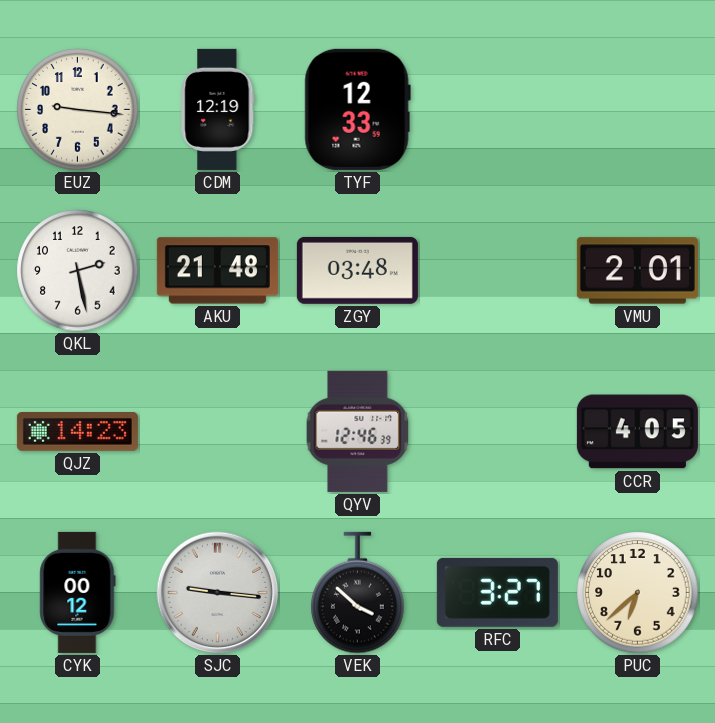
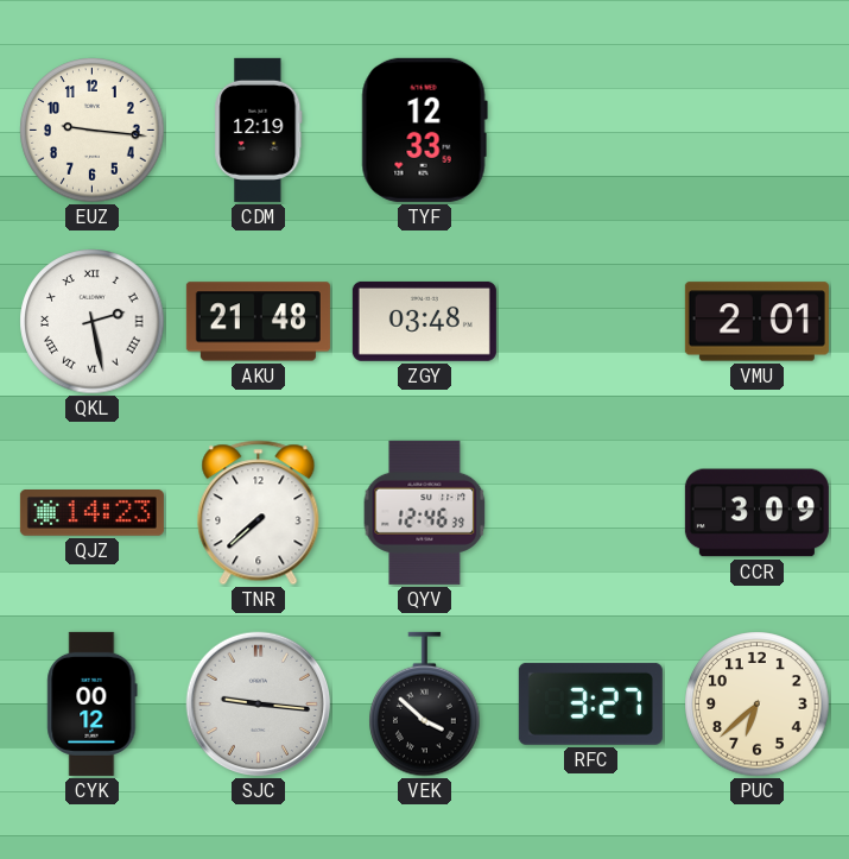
QKL numerals: Arabic -> Roman (93, 322)
TNR: none -> 7:38 (259, 513)
CCR: 4:05 -> 3:09 (756, 513)
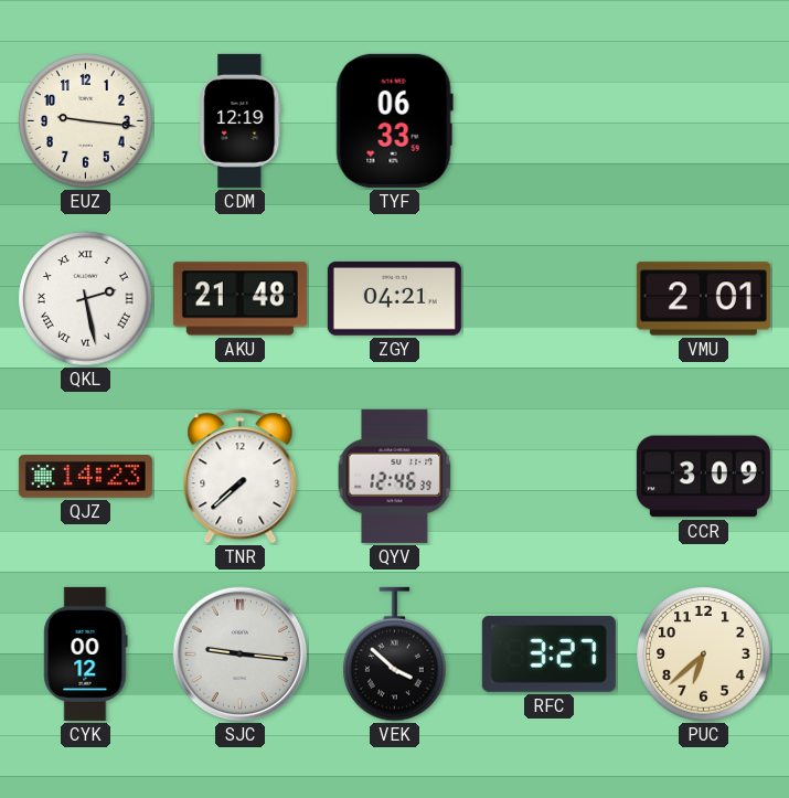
TYF: 12:33 -> 06:33 (394, 120)
ZGY: 03:48 -> 04:21 (394, 298)
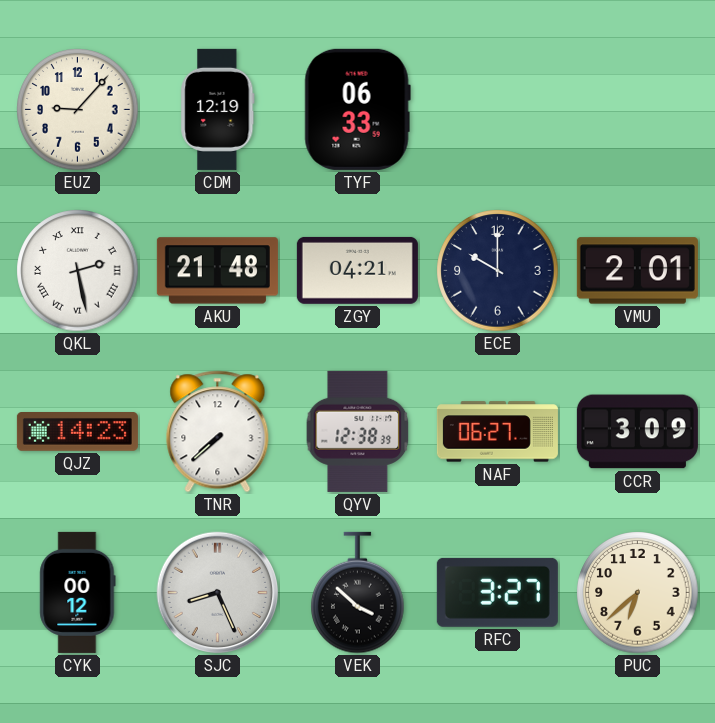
EUZ: 9:16 -> 9:07 (78, 110)
ECE: none -> 10:00 (498, 271)
QYV: 12:46 -> 12:38 (358, 431)
NAF: none -> 06:27 (497, 432)
SJC: 9:16 -> 8:26 (218, 593)
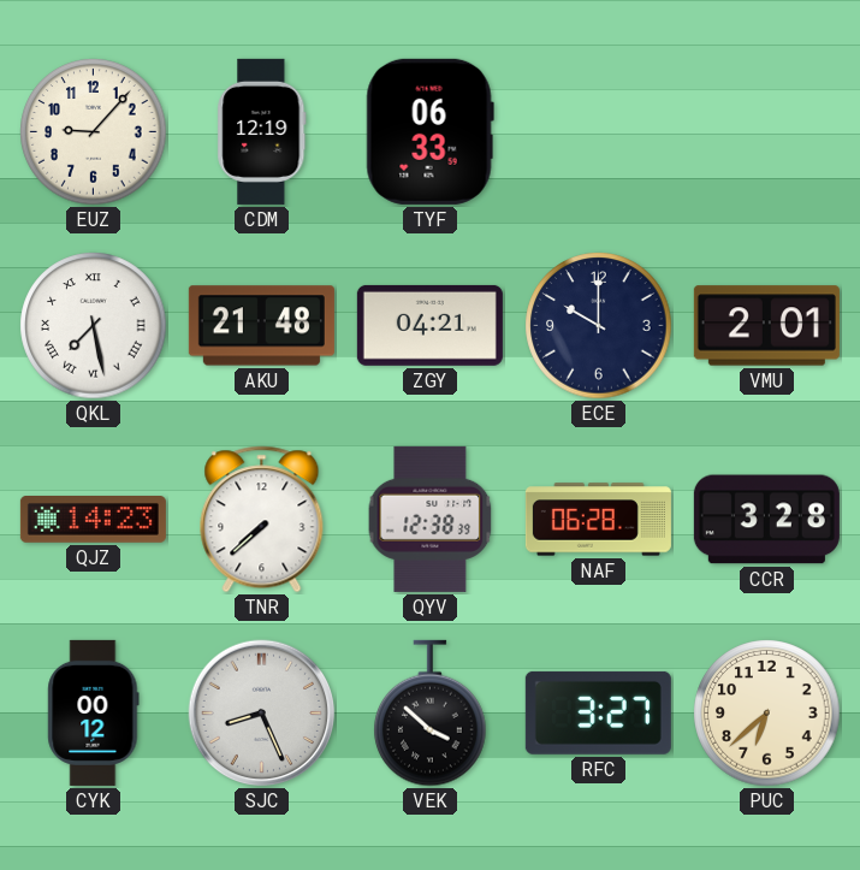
QKL: 2:28 -> 7:28 (94, 326)
NAF: 06:27 -> 06:28 (598, 520)
CCR: 3:09 -> 3:28 (766, 520)
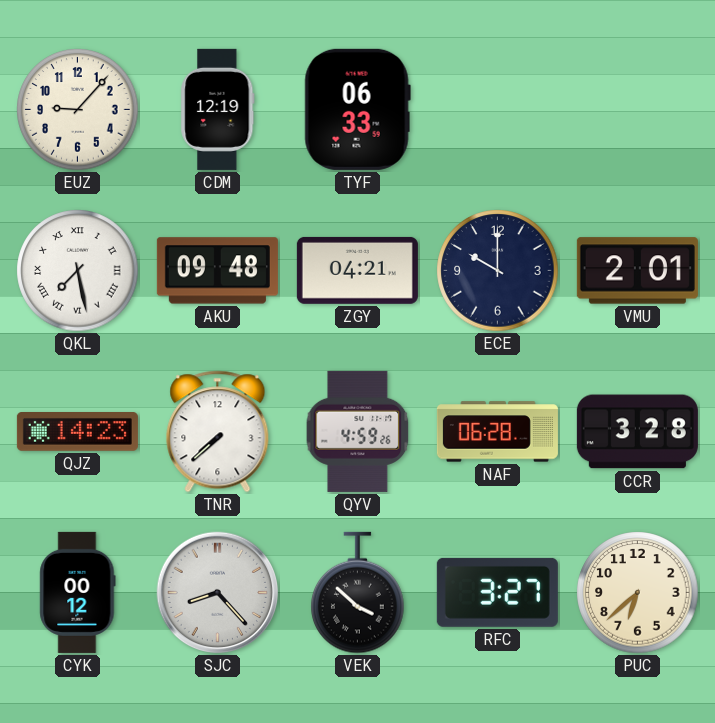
AKU: 21:48 -> 09:48 (217, 271)
QYV: 12:38 -> 4:59 (358, 431)
SJC: 8:26 -> 8:23 (218, 593)
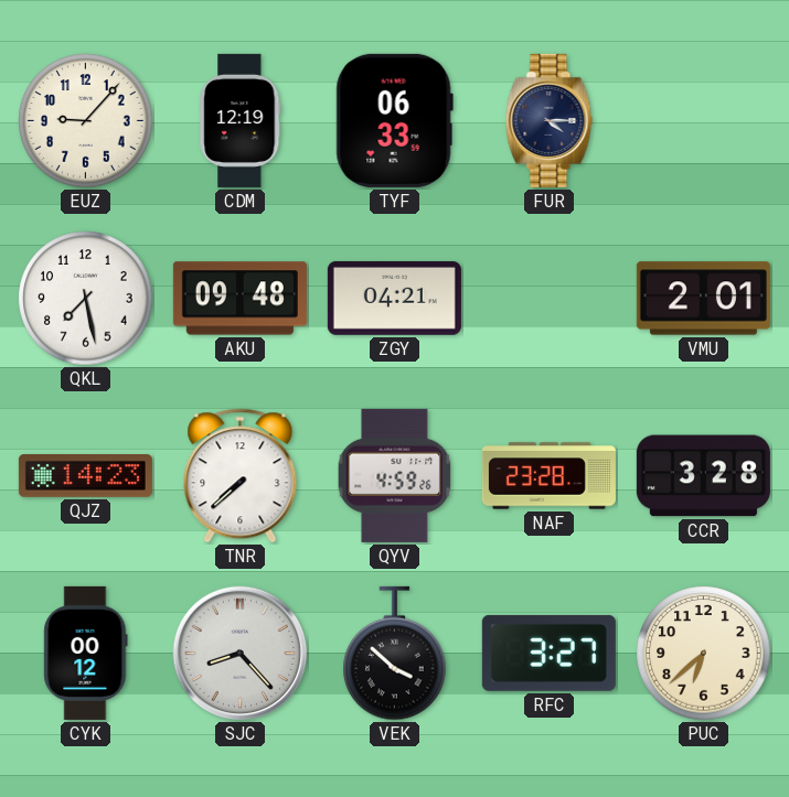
FUR: none -> 4:15 (550, 120)
QKL numerals: Roman -> Arabic (86, 299)
ECE: 10:00 -> none (498, 271)
NAF: 06:28 -> 23:28 (548, 476)
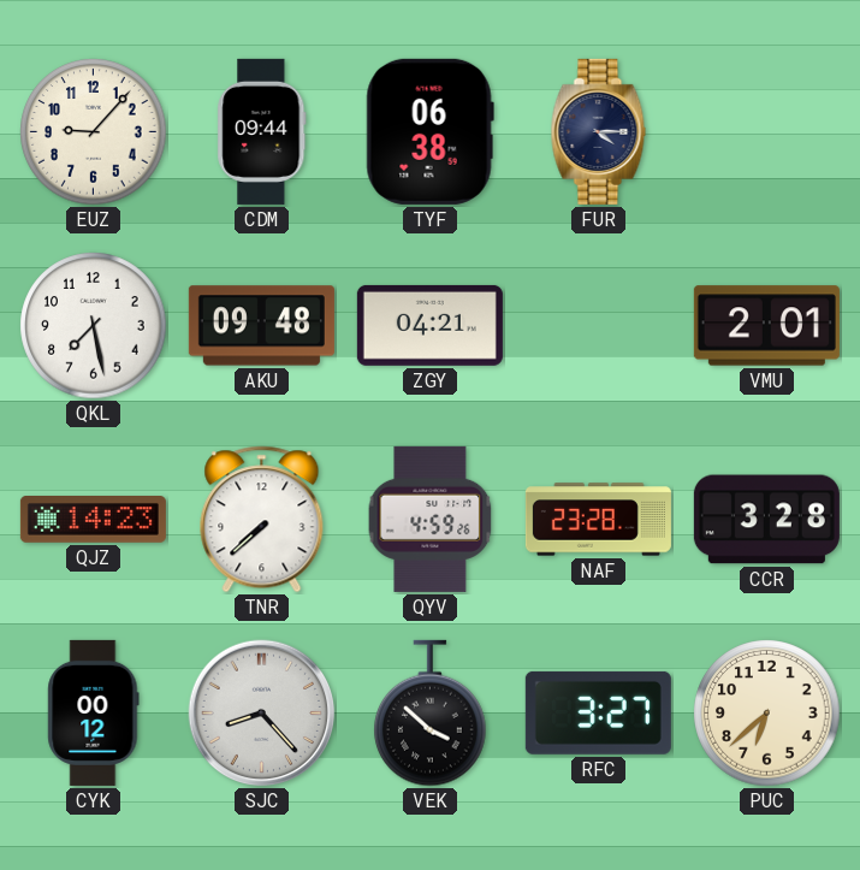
CDM: 12:19 -> 09:44 (262, 131)
TYF: 06:33 -> 06:38 (429, 131)
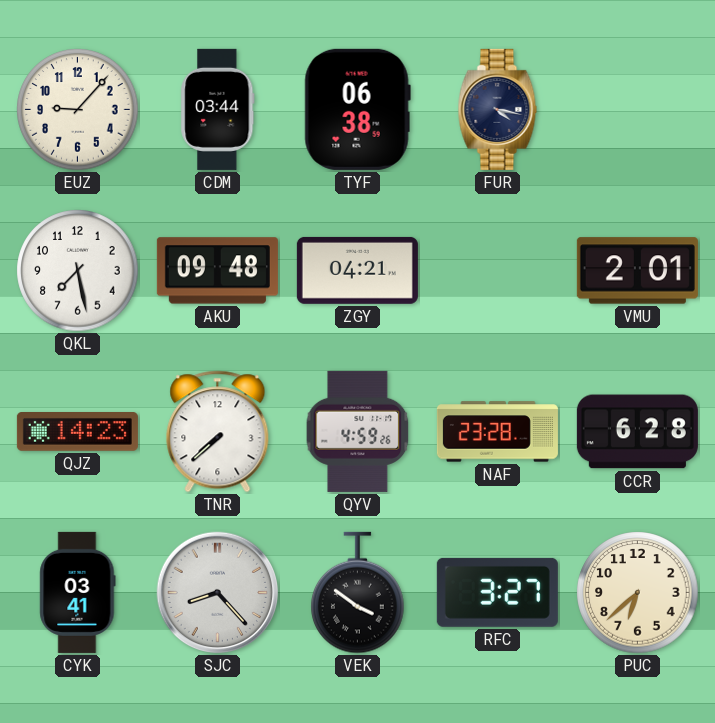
CDM: 09:44 -> 03:44 (218, 109)
FUR: 4:15 -> 4:17 (498, 109)
CCR: 3:28 -> 6:28 (637, 432)
CYK: 00:12 -> 03:41 (78, 592)
VEK: 3:52 -> 3:51 (358, 593)
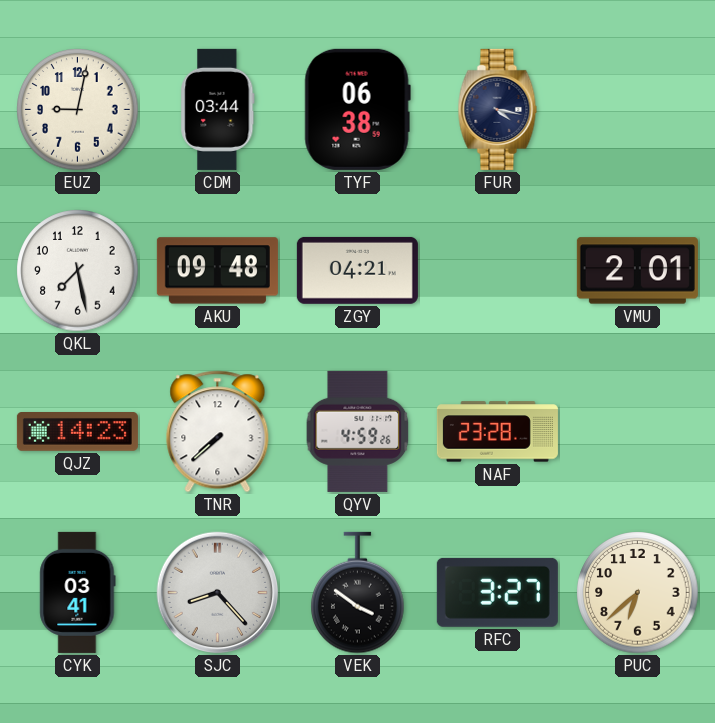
EUZ: 9:07 -> 9:02 (78, 110)
CCR: 6:28 -> none (637, 432)
